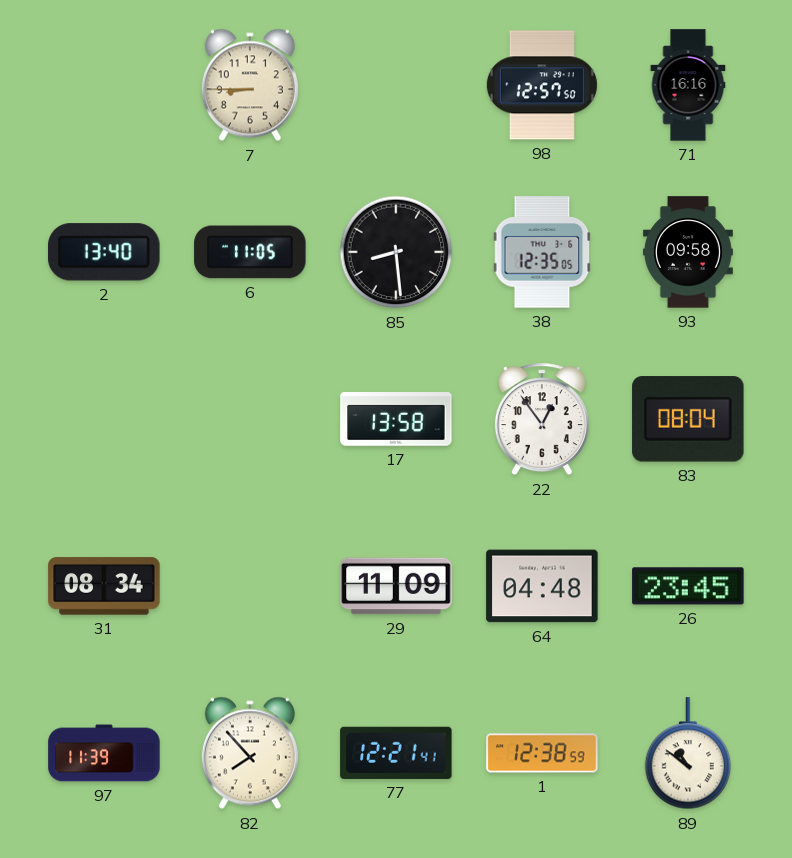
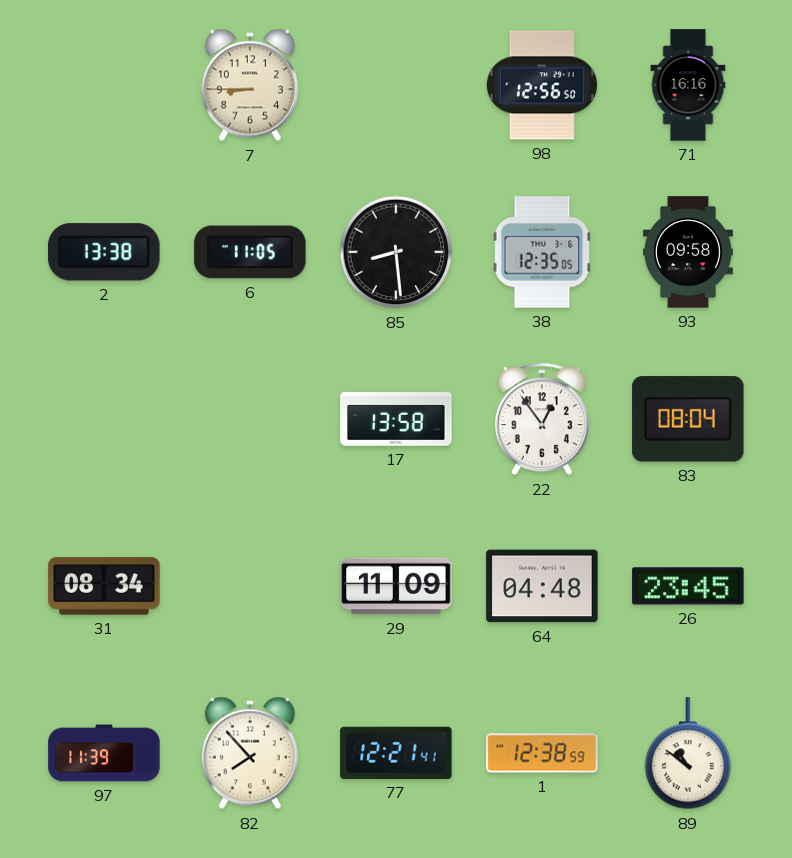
98: 12:57 -> 12:56 (542, 85)
2: 13:40 -> 13:38 (104, 252)
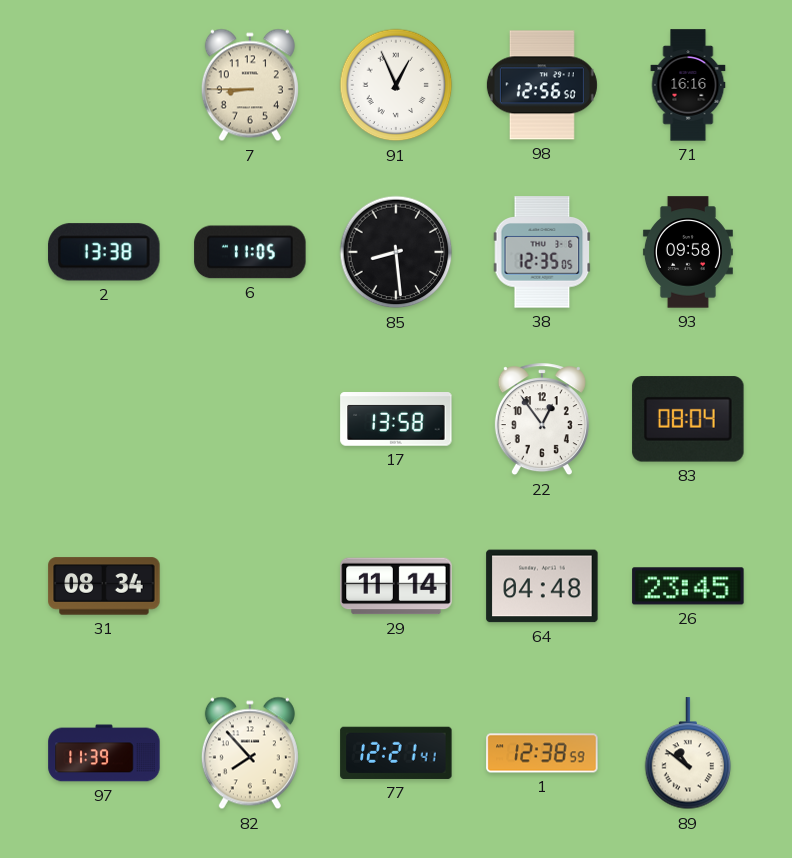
91: none -> 12:56 (396, 85)
29: 11:09 -> 11:14 (396, 586)
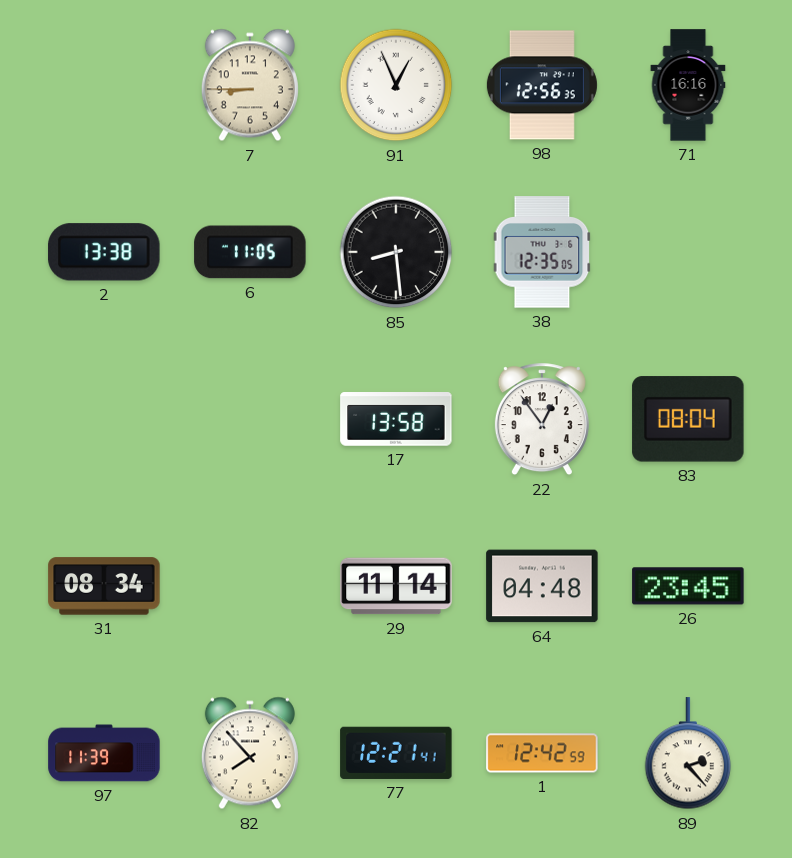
98: 12:56:50 -> 12:56:35 (542, 85)
93: 09:58 -> none (688, 252)
1: 12:38 -> 12:42 (542, 753)
89: 10:51 -> 2:23 (688, 754)
